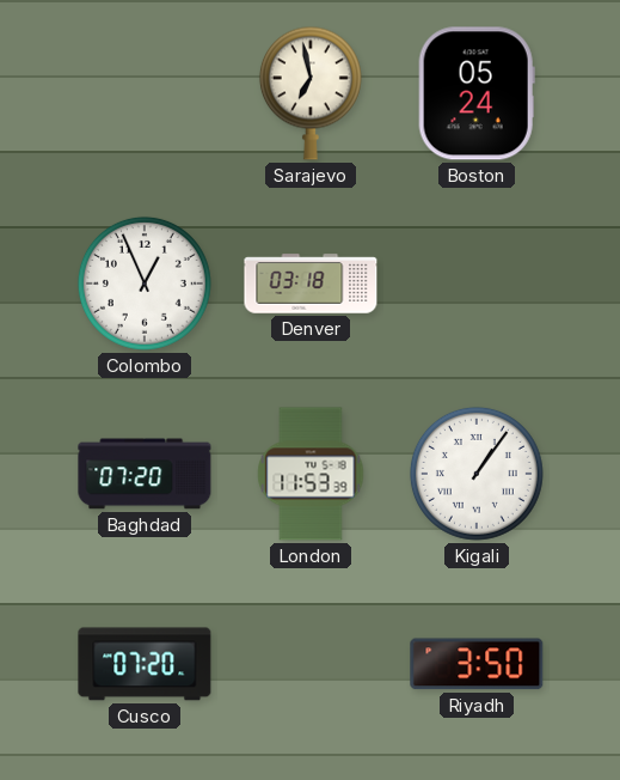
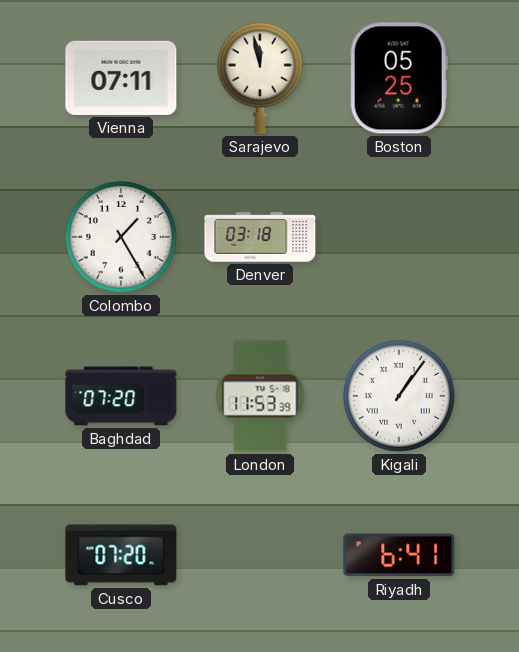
Vienna: none -> 07:11 (121, 78)
Sarajevo: 6:58 -> 11:58 (260, 78)
Boston: 05:24 -> 05:25 (399, 78)
Colombo: 12:56 -> 1:25 (121, 237)
Riyadh: 3:50 -> 6:41 (399, 555)
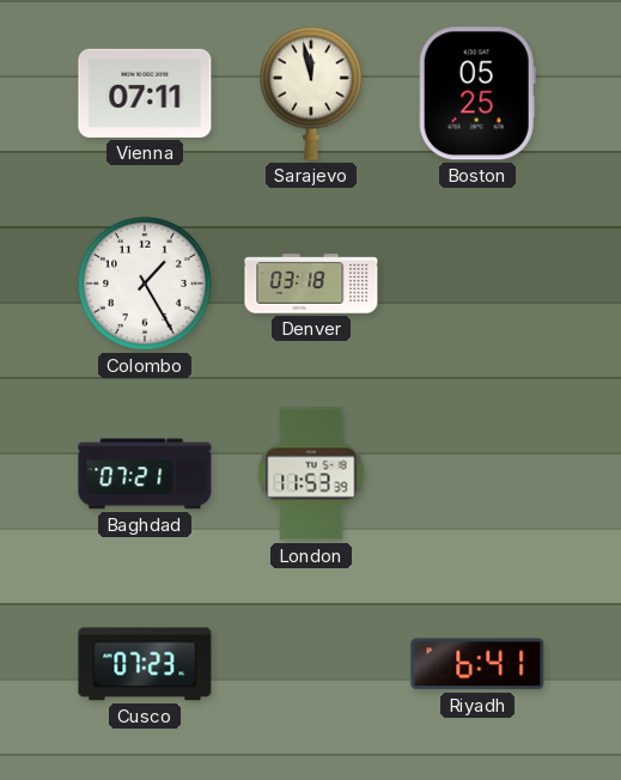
Baghdad: 07:20 -> 07:21 (145, 474)
Kigali: 1:06 -> none (399, 396)
Cusco: 07:20 -> 07:23 (145, 664)
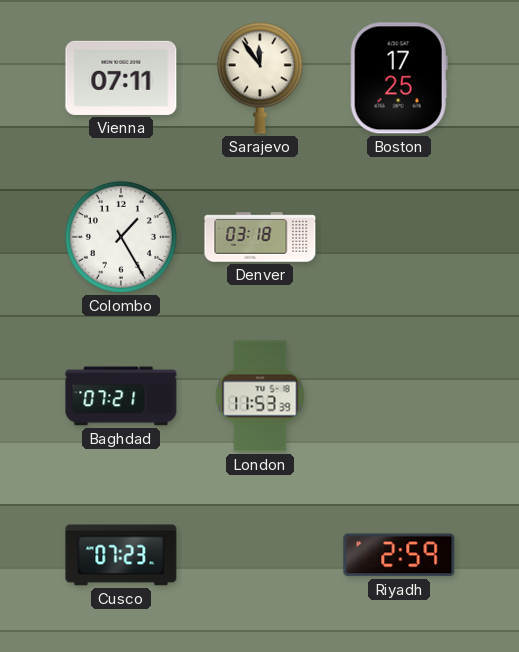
Sarajevo: 11:58 -> 11:54 (260, 78)
Boston: 05:25 -> 17:25 (399, 78)
Riyadh: 6:41 -> 2:59 (399, 555)
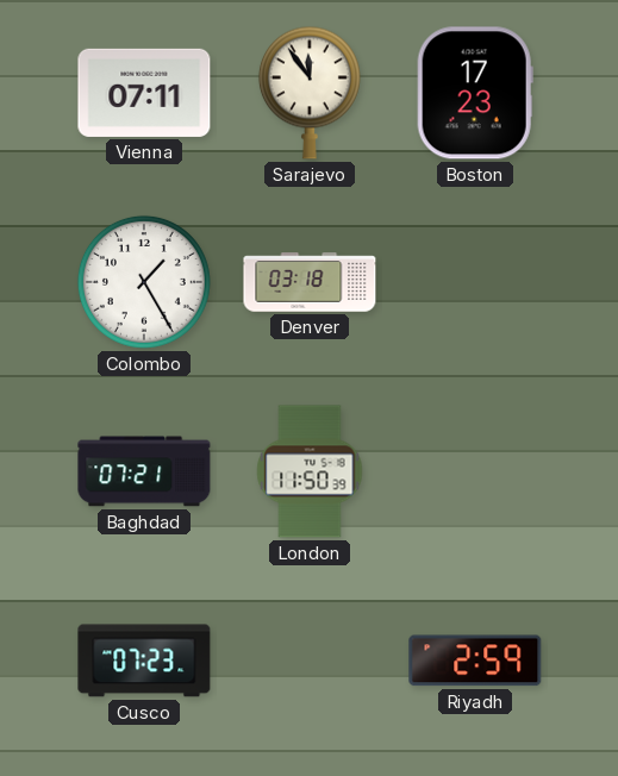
Boston: 17:25 -> 17:23 (475, 93)
London: 11:53 -> 11:50 (310, 471)
